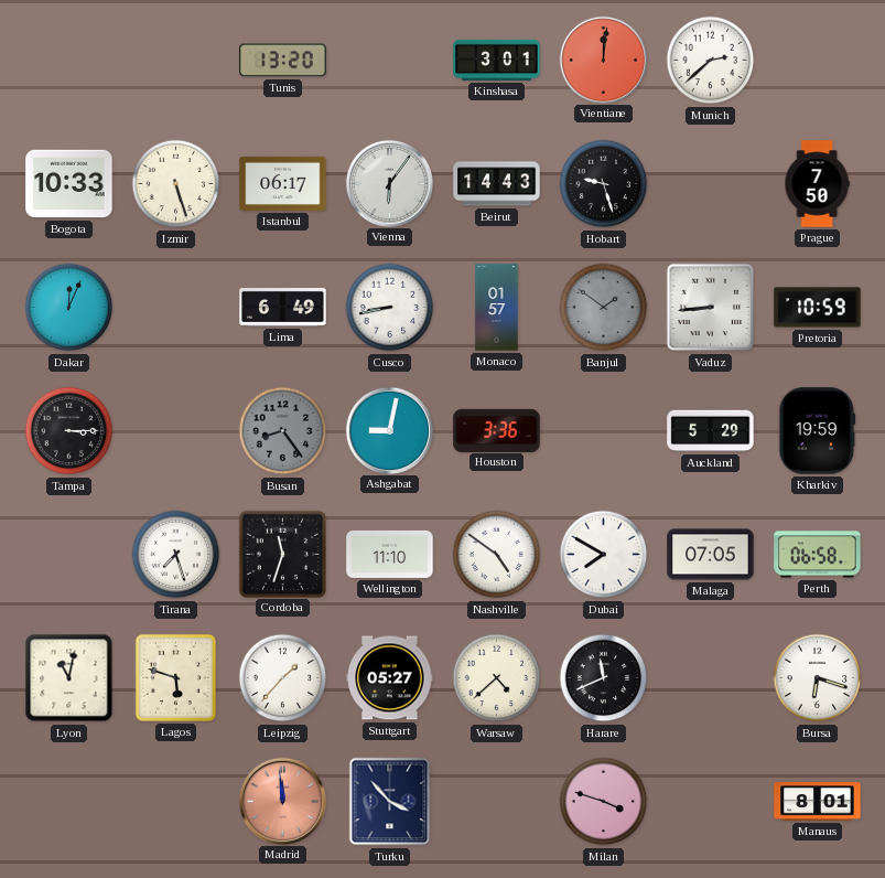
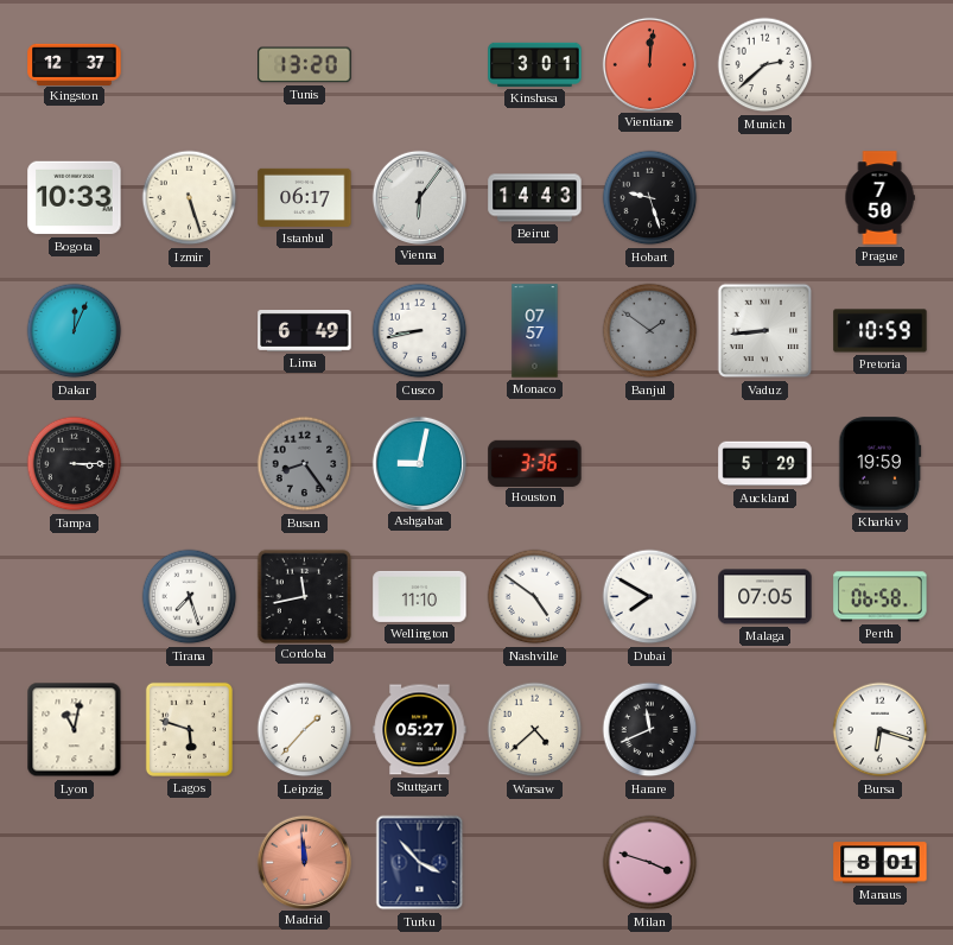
Kingston: none -> 12:37 (75, 64)
Monaco: 01:57 -> 07:57 (535, 331)
Cordoba: 11:33 -> 11:43 (304, 596)
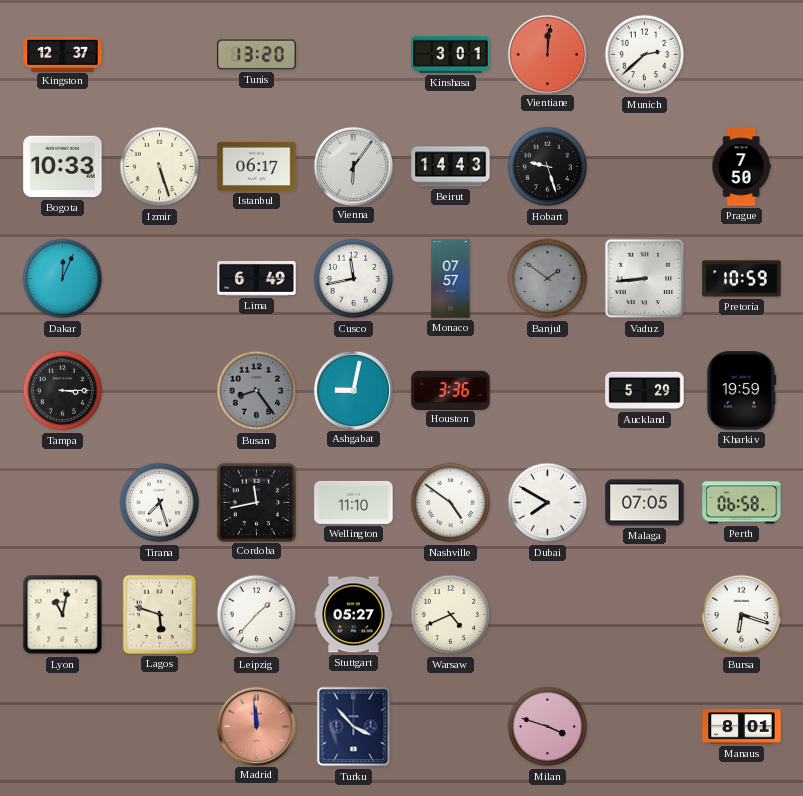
Cusco: 8:43 -> 11:43 (354, 279)
Warsaw: 4:38 -> 4:41 (451, 615)
Harare: 11:41 -> none (650, 730)
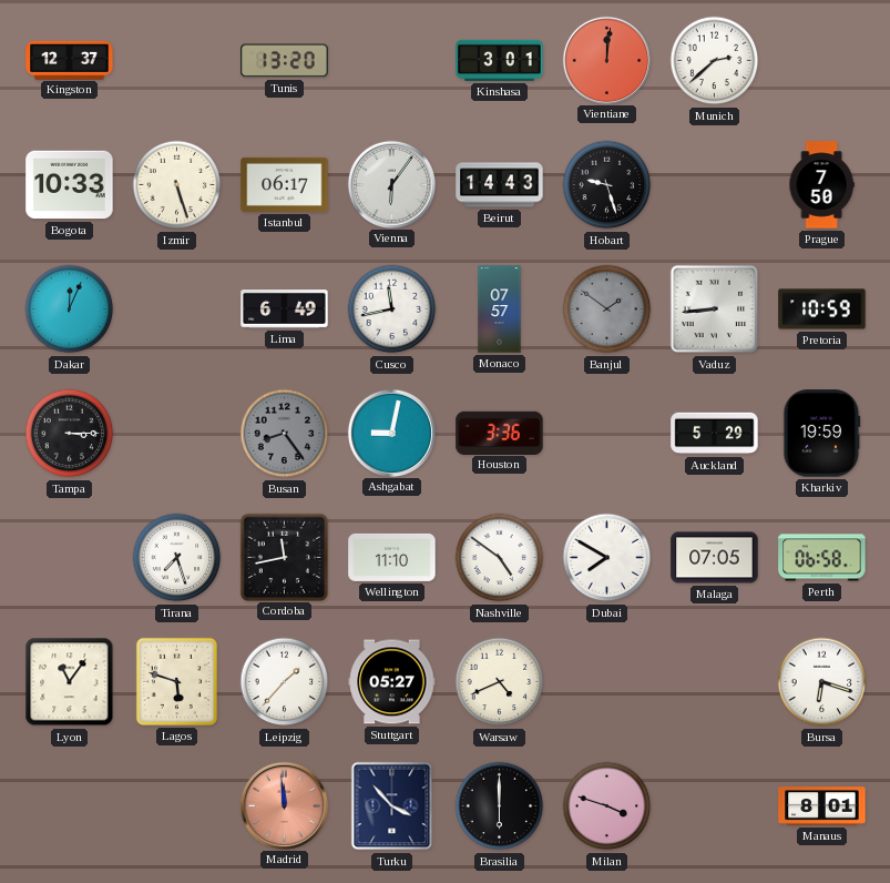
Lyon: 11:02 -> 11:06 (70, 682)
Brasilia: none -> 6:00 (500, 806)
